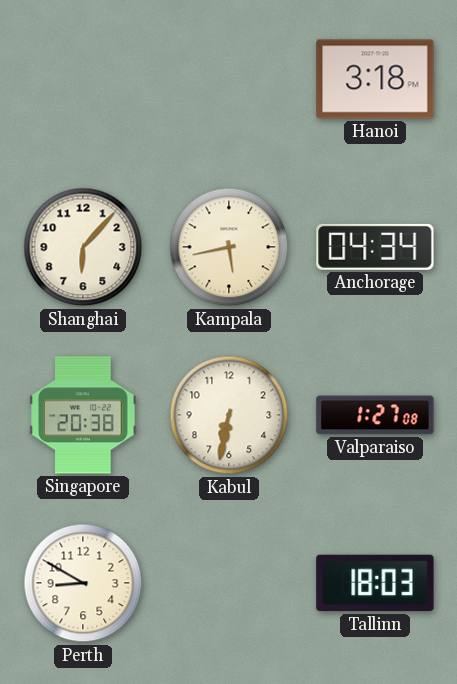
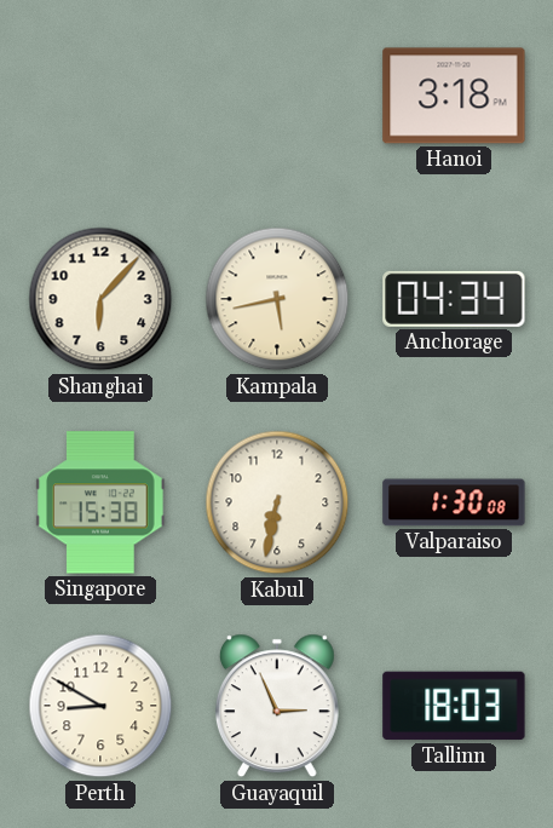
Singapore: 20:38 -> 15:38 (100, 502)
Valparaiso: 1:27 -> 1:30 (454, 502)
Guayaquil: none -> 2:56 (277, 706)
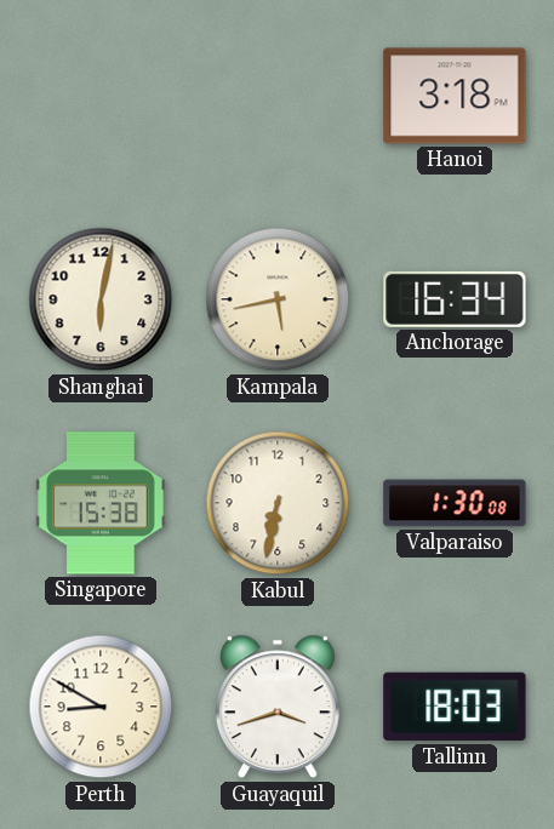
Shanghai: 6:07 -> 6:02 (101, 299)
Anchorage: 04:34 -> 16:34 (455, 299)
Guayaquil: 2:56 -> 3:42 (278, 707)
